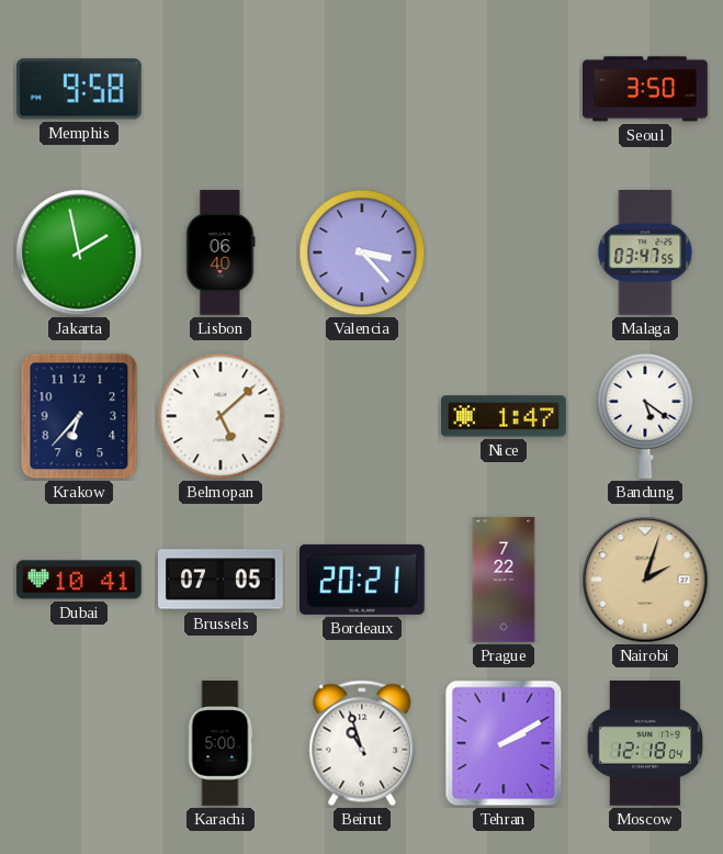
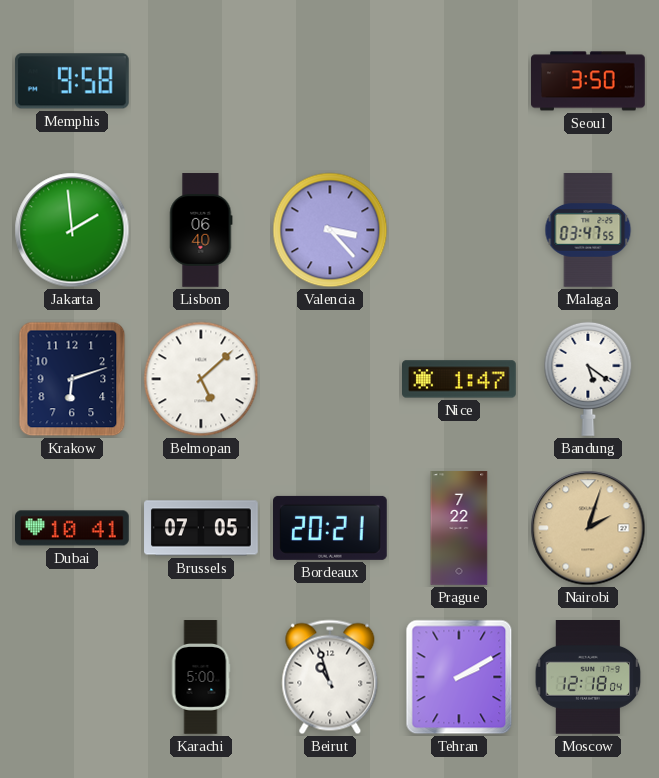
Jakarta: 1:58 -> 1:59 (72, 230)
Krakow: 6:37 -> 6:12 (72, 379)
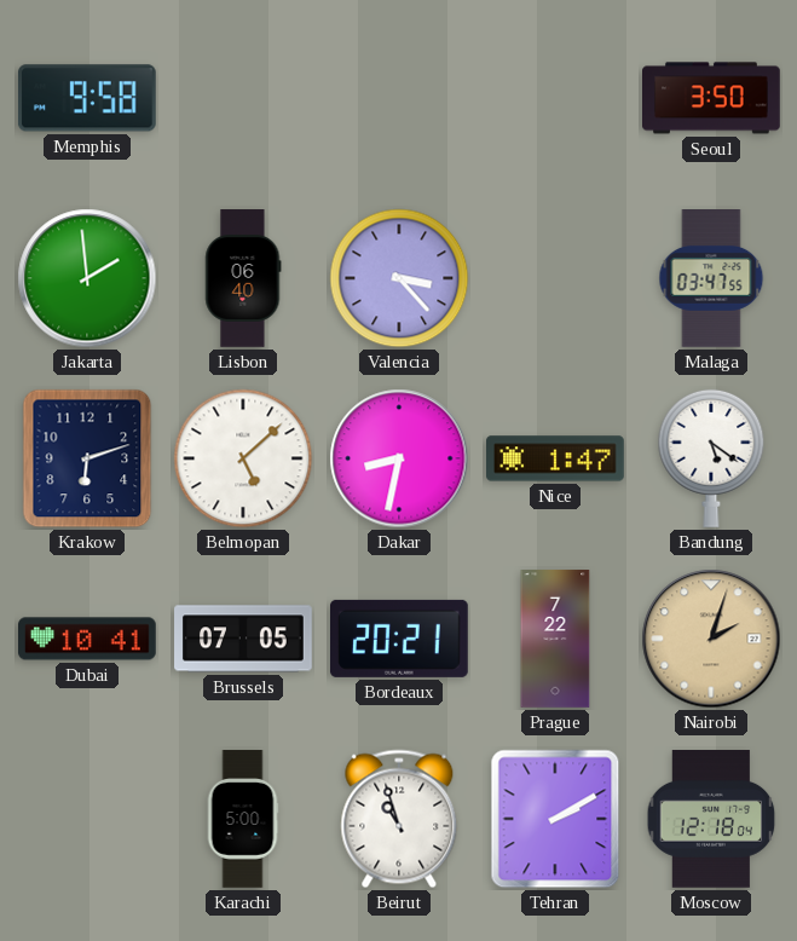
Dakar: none -> 8:32 (399, 458)
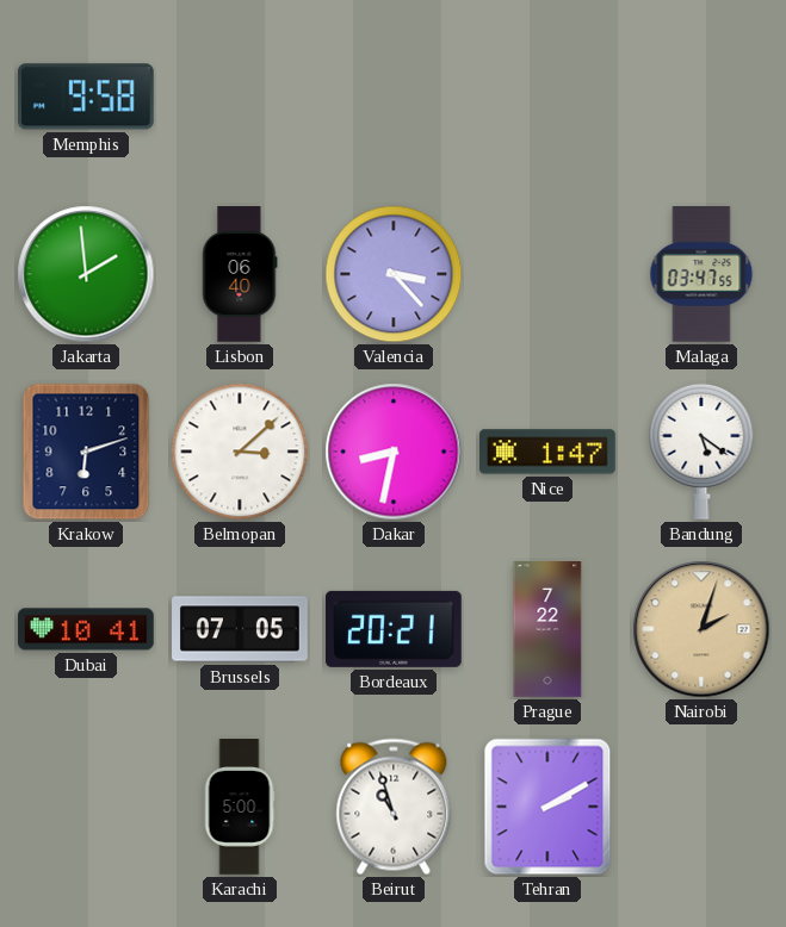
Seoul: 3:50 -> none (712, 98)
Belmopan: 5:08 -> 3:08 (240, 452)
Moscow: 12:18 -> none (711, 820)
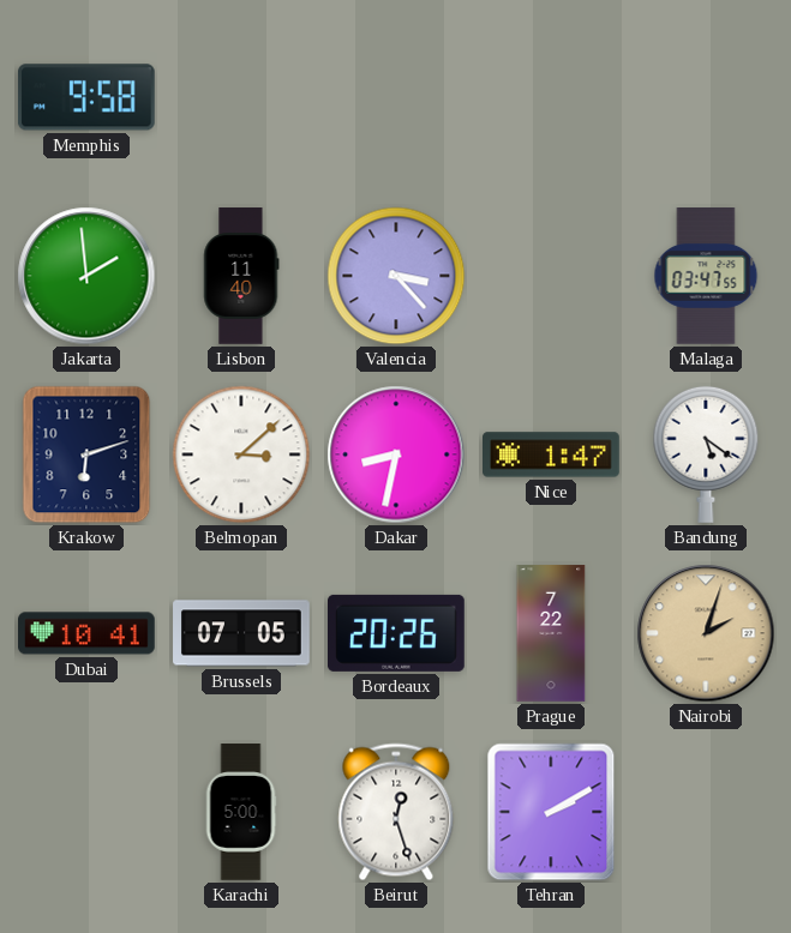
Lisbon: 06:40 -> 11:40 (241, 276)
Bordeaux: 20:21 -> 20:26 (397, 633)
Beirut: 10:57 -> 12:27 (396, 812)
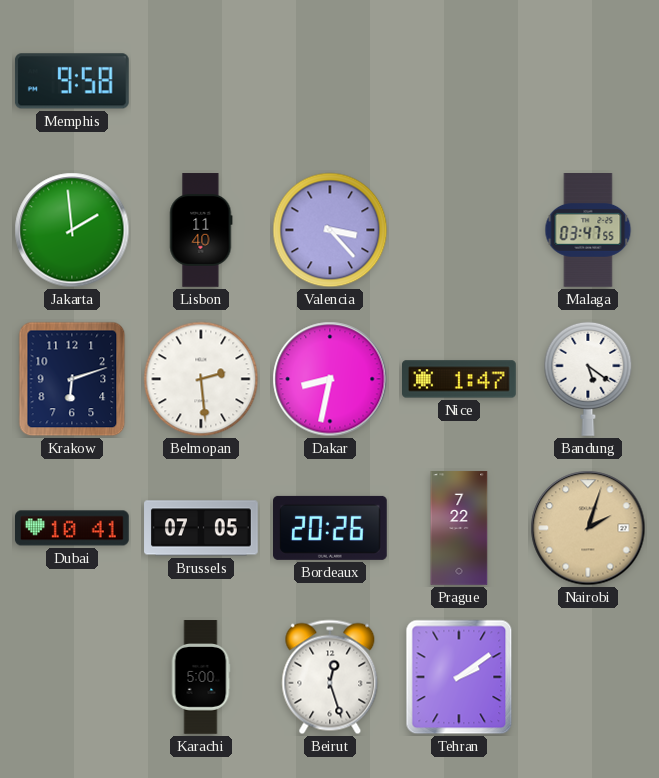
Belmopan: 3:08 -> 2:29 (201, 379)
Tehran: 2:10 -> 2:09 (459, 677)
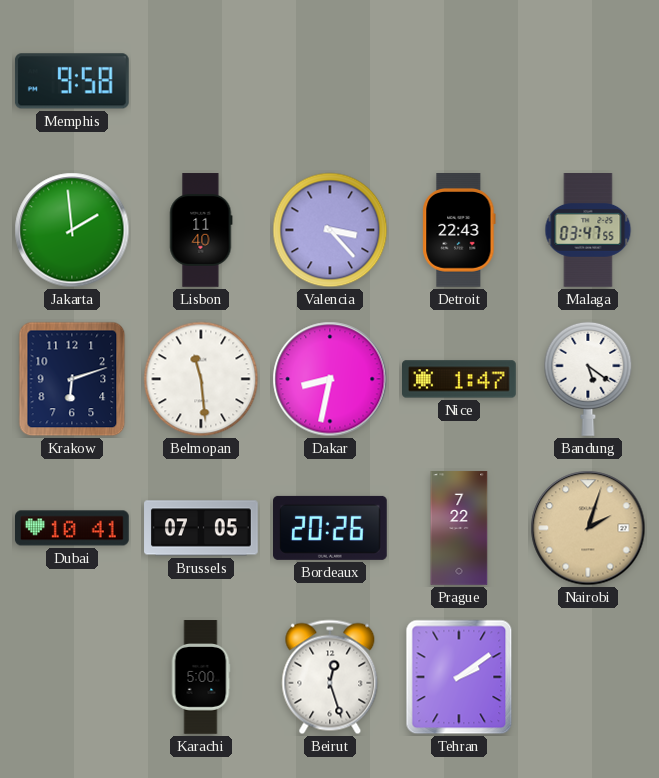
Detroit: none -> 22:43 (459, 231)
Belmopan: 2:29 -> 11:29 (201, 379)
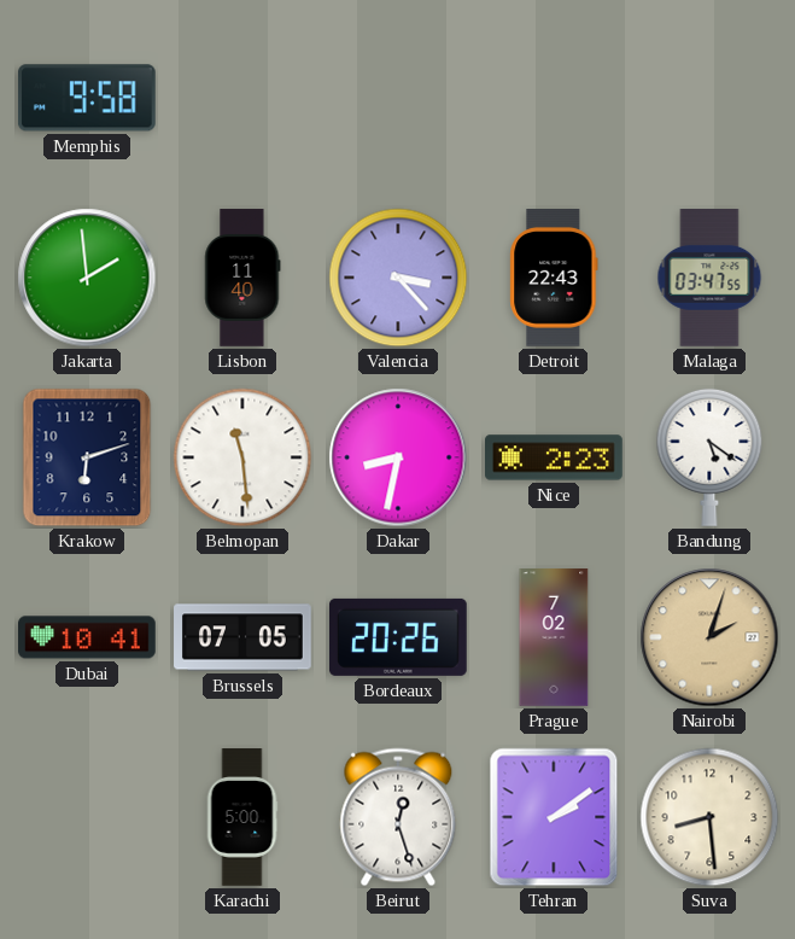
Nice: 1:47 -> 2:23 (554, 457)
Prague: 7:22 -> 7:02 (554, 637)
Suva: none -> 8:29 (709, 817)
